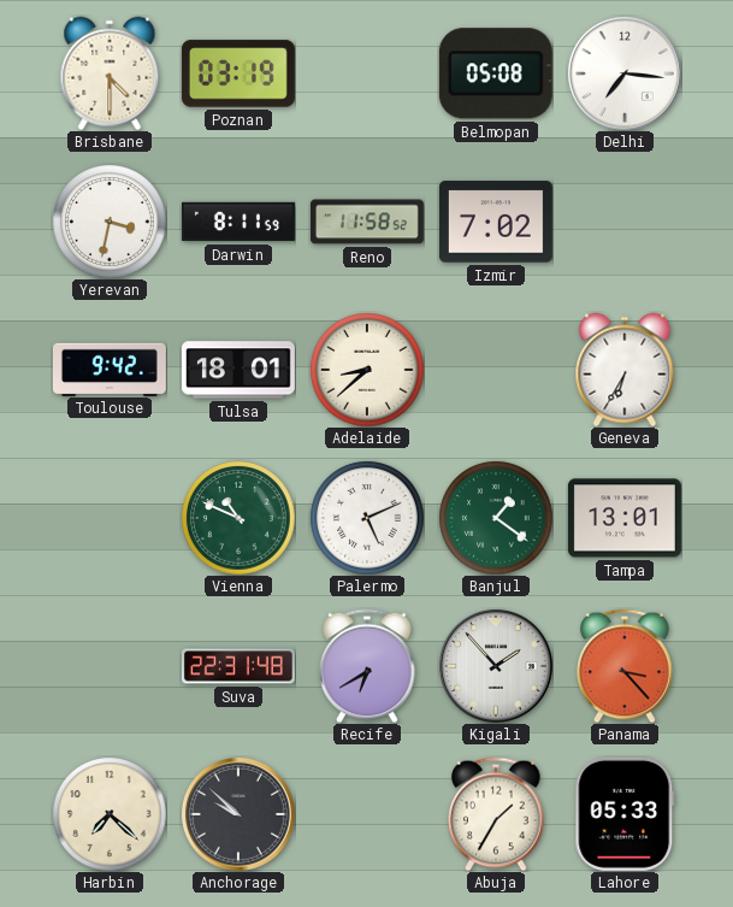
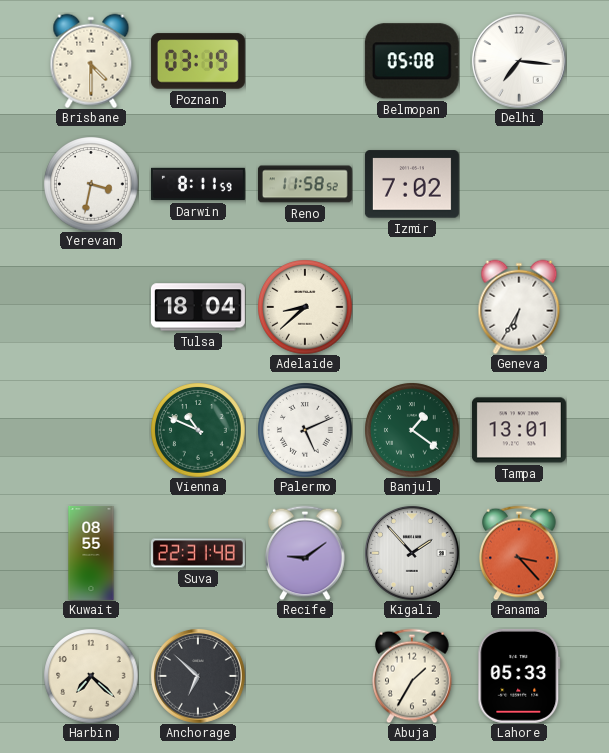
Toulouse: 9:42 -> none (110, 369)
Tulsa: 18:01 -> 18:04 (198, 307)
Kuwait: none -> 08:55 (91, 553)
Recife: 6:40 -> 9:09 (305, 553)
Anchorage: 9:52 -> 6:52 (198, 676)
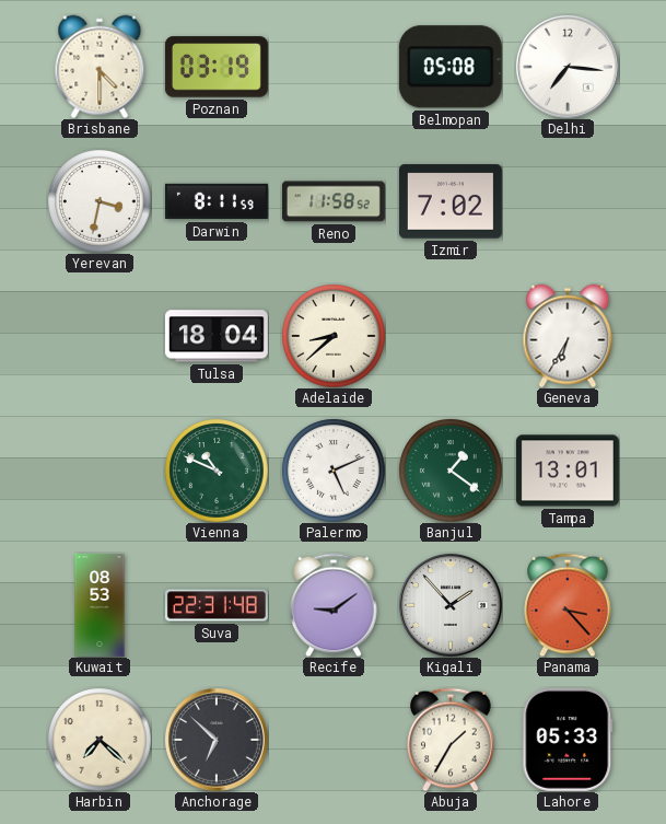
Kuwait: 08:55 -> 08:53 (100, 605)
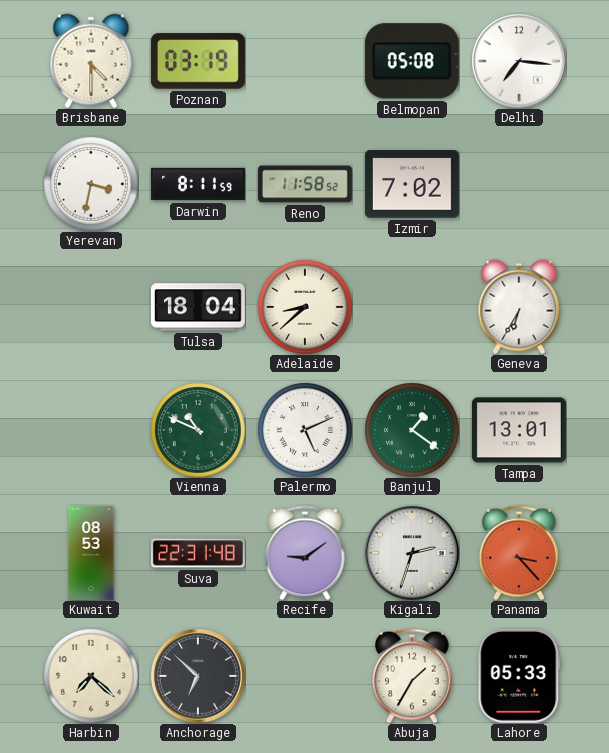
Kigali: 1:53 -> 2:33 (412, 553)
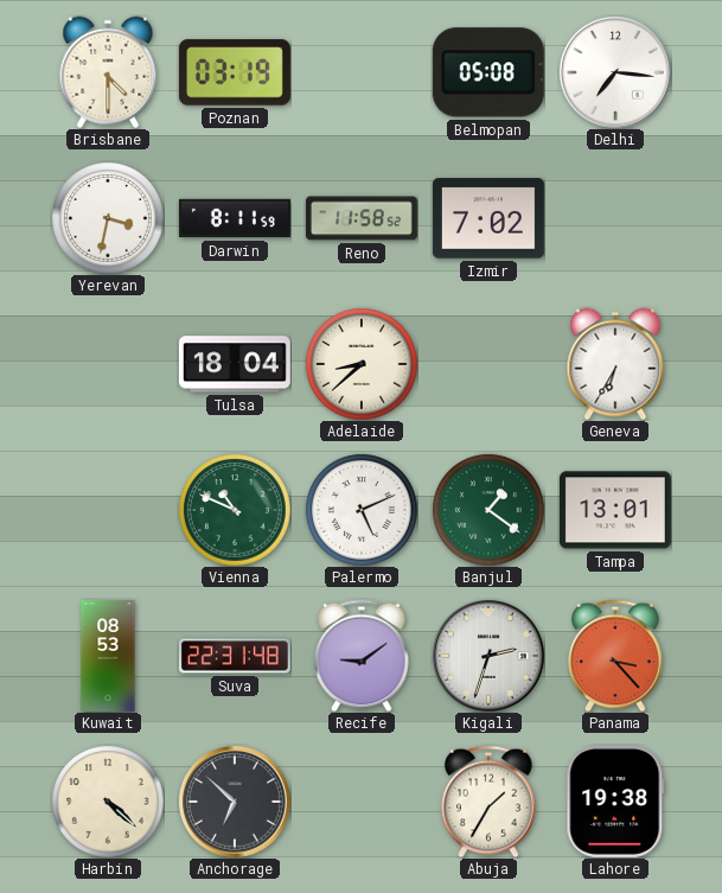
Harbin: 7:22 -> 4:22 (108, 802)
Lahore: 05:33 -> 19:38 (615, 802)
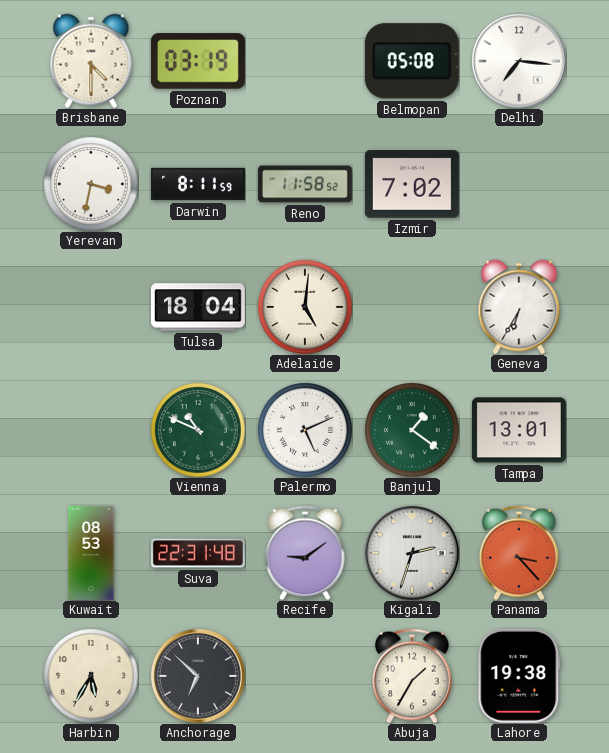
Adelaide: 8:38 -> 5:01 (305, 307)
Harbin: 4:22 -> 5:35 (91, 676)
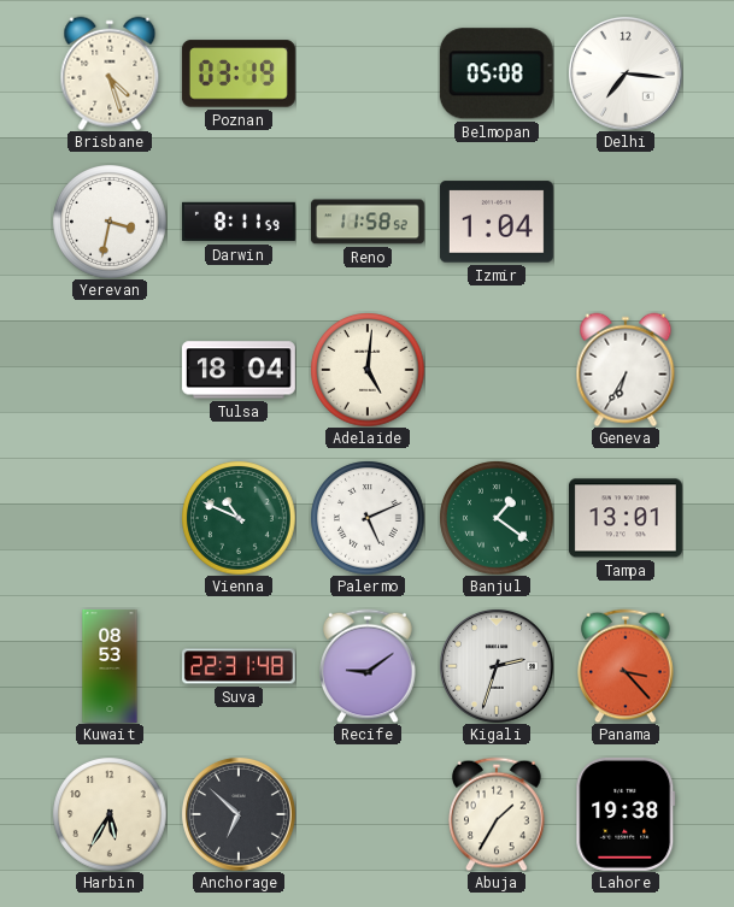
Brisbane: 4:30 -> 4:27 (110, 73)
Izmir: 7:02 -> 1:04 (497, 222)
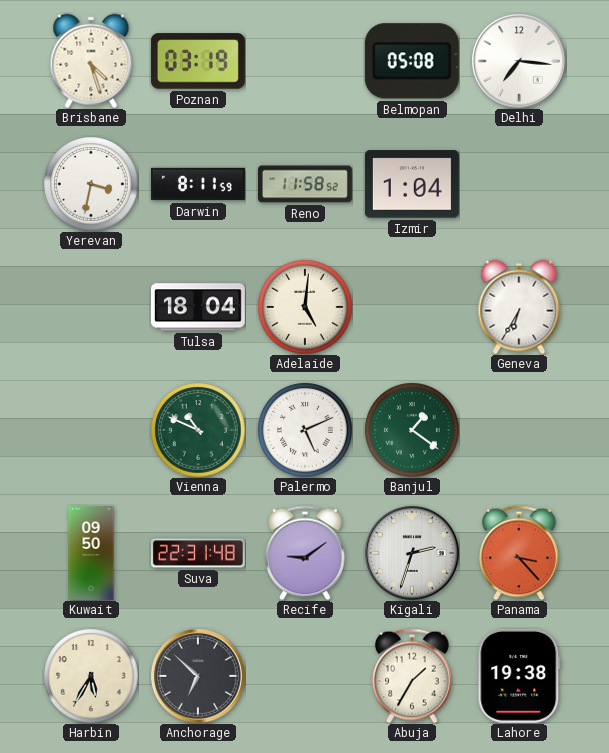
Tampa: 13:01 -> none (626, 518)
Kuwait: 08:53 -> 09:50 (91, 553)
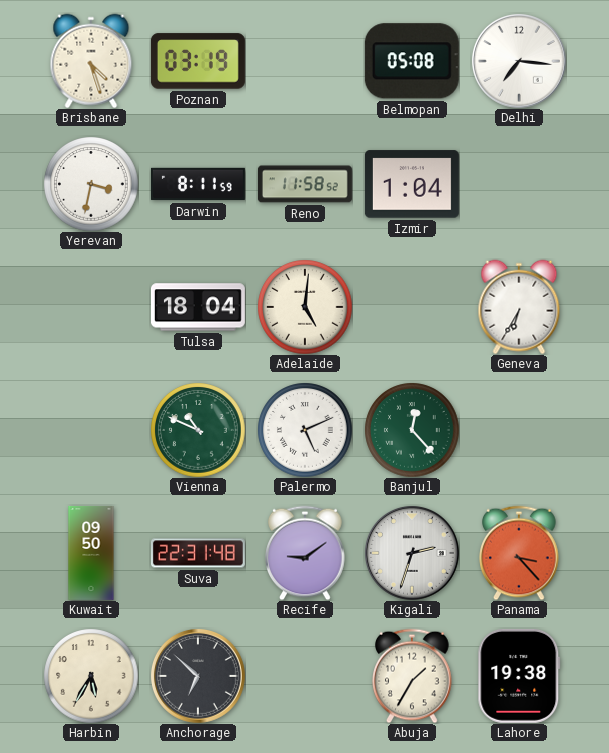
Banjul: 1:21 -> 12:23 (412, 430)
